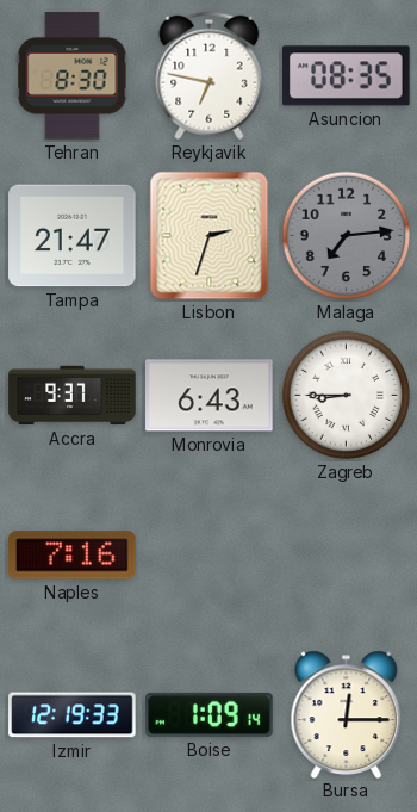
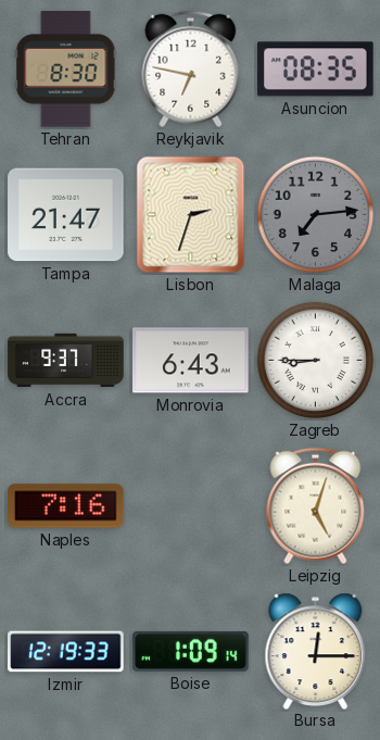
Leipzig: none -> 5:03 (316, 506)
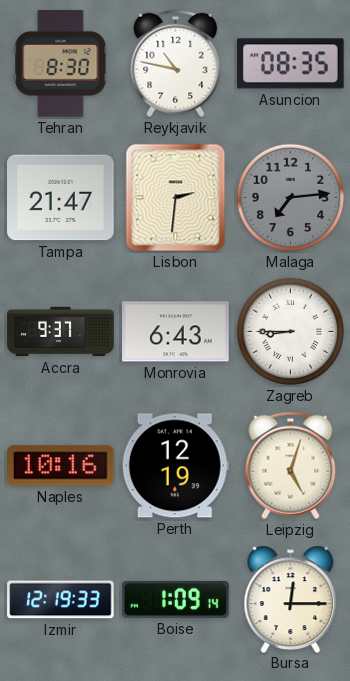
Reykjavik: 6:47 -> 10:47 (176, 64)
Lisbon: 2:33 -> 2:31 (176, 198)
Naples: 7:16 -> 10:16 (61, 466)
Perth: none -> 12:19 (175, 466)
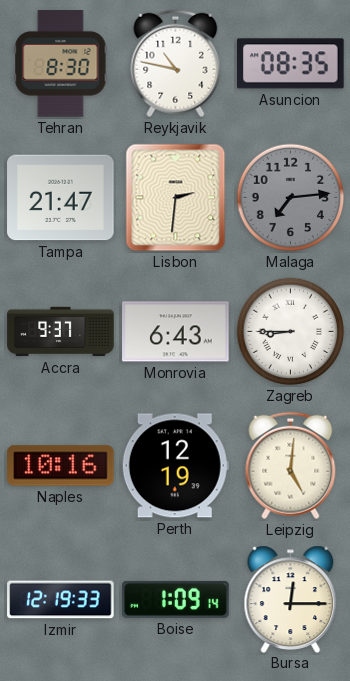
Leipzig: 5:03 -> 5:01 (291, 466)
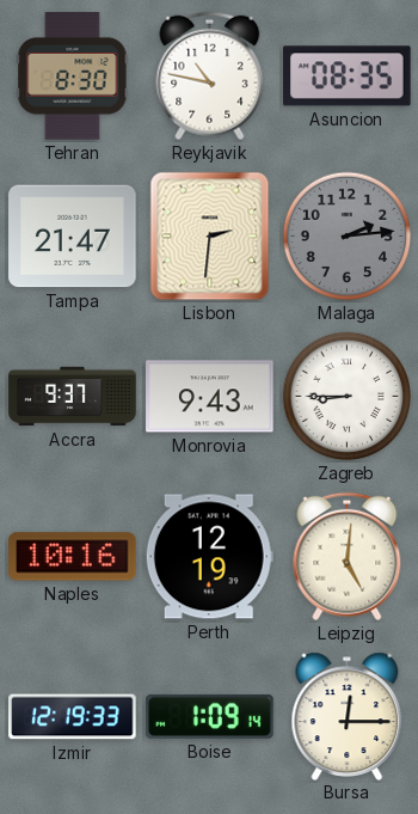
Malaga: 7:14 -> 2:14 (348, 237)
Monrovia: 6:43 -> 9:43 (210, 397)
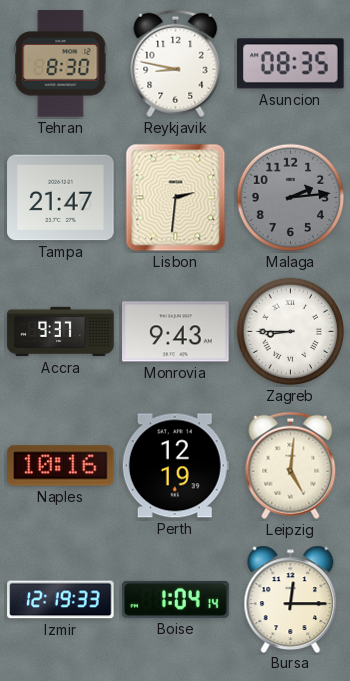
Reykjavik: 10:47 -> 8:47 (176, 64)
Boise: 1:09 -> 1:04 (176, 599)
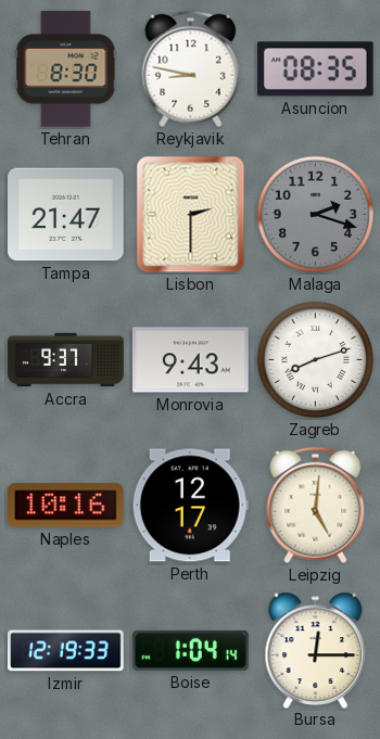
Lisbon: 2:31 -> 2:30 (191, 215)
Malaga: 2:14 -> 2:18 (316, 215)
Zagreb: 8:45 -> 8:12 (316, 360)
Perth: 12:19 -> 12:17 (190, 506)
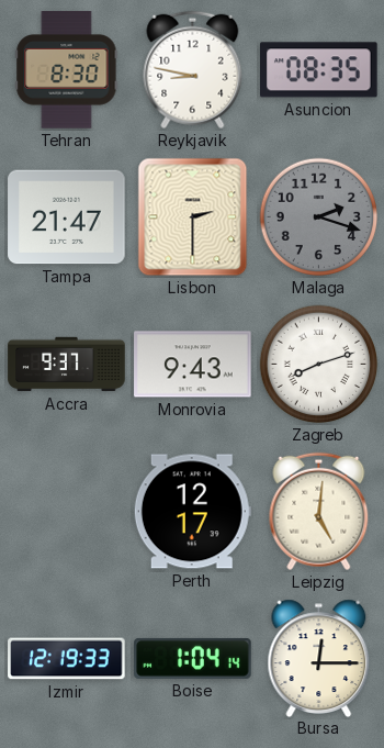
Naples: 10:16 -> none (66, 506)
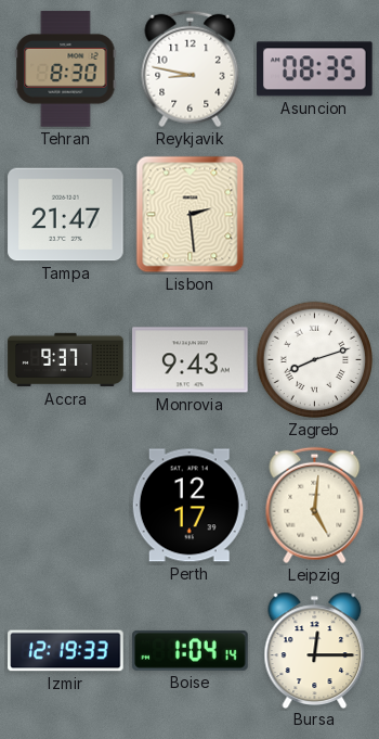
Lisbon: 2:30 -> 2:29 (191, 215)
Malaga: 2:18 -> none (319, 217)
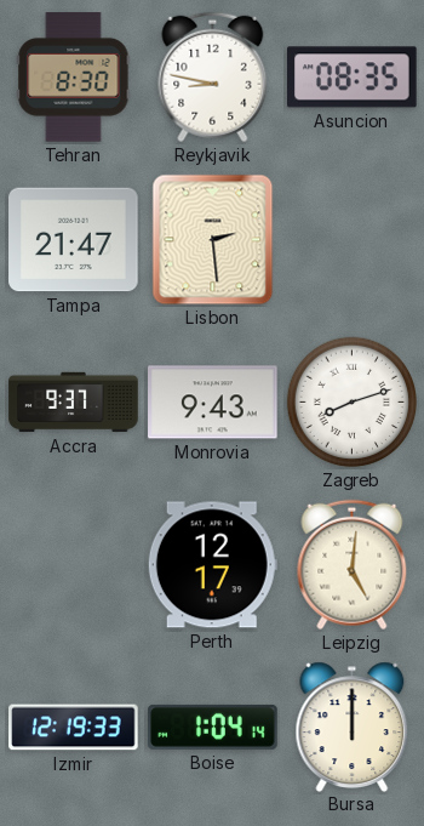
Bursa: 12:15 -> 12:00 (353, 727)
